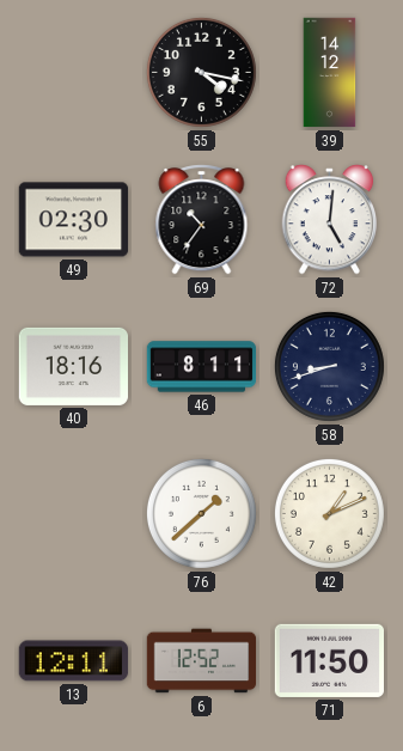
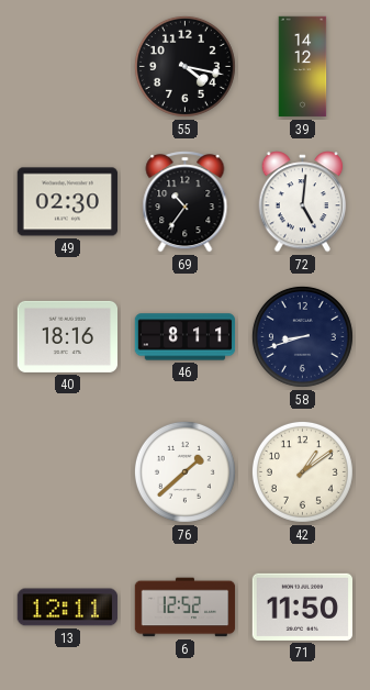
42: 1:11 -> 1:09 (302, 471)
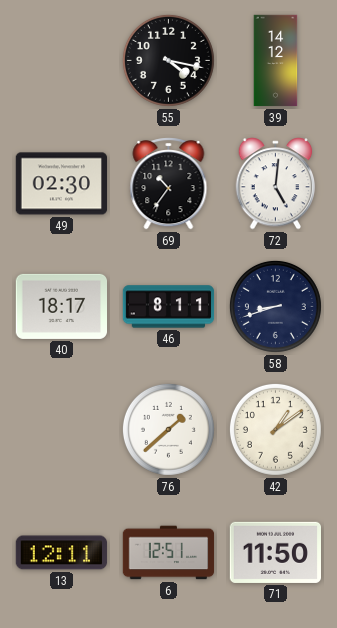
40: 18:16 -> 18:17 (62, 306)
6: 12:52 -> 12:51 (169, 553)
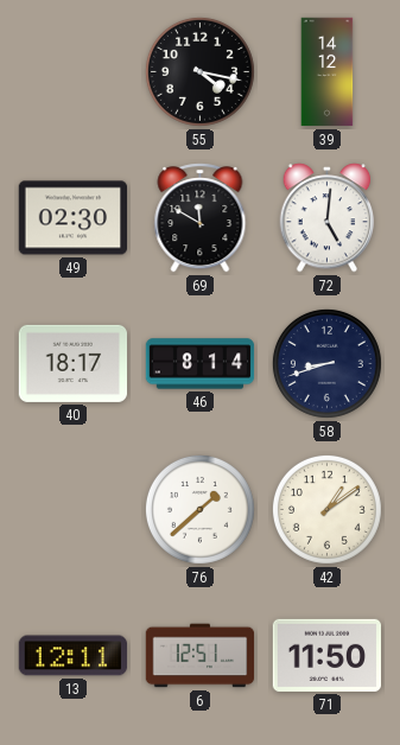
69: 10:36 -> 11:50 (201, 218)
46: 8:11 -> 8:14 (201, 364)
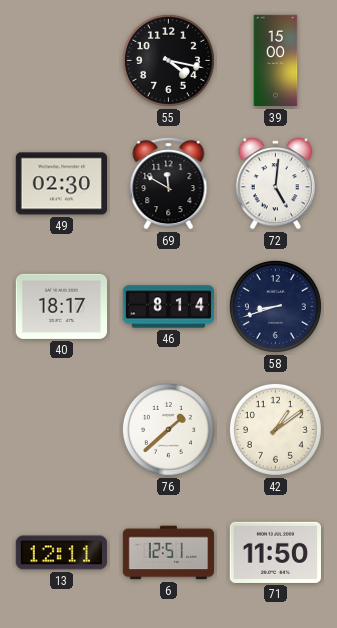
39: 14:12 -> 15:00 (276, 61)
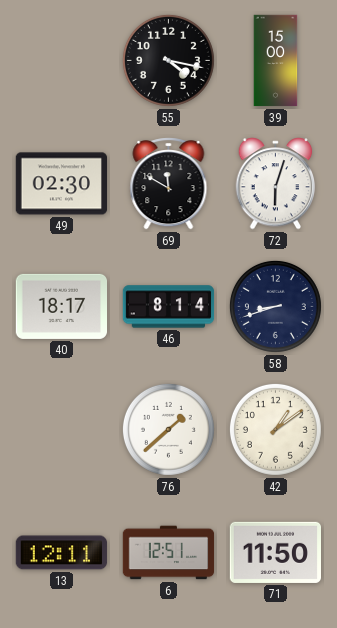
72: 5:01 -> 6:03 (276, 184)
